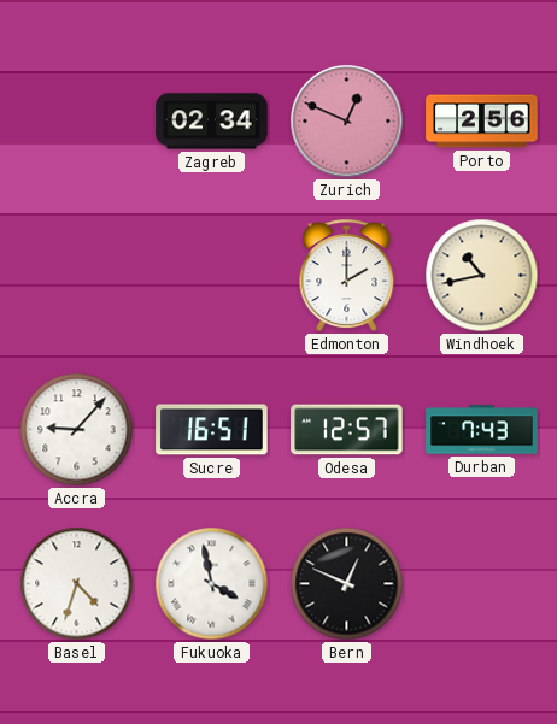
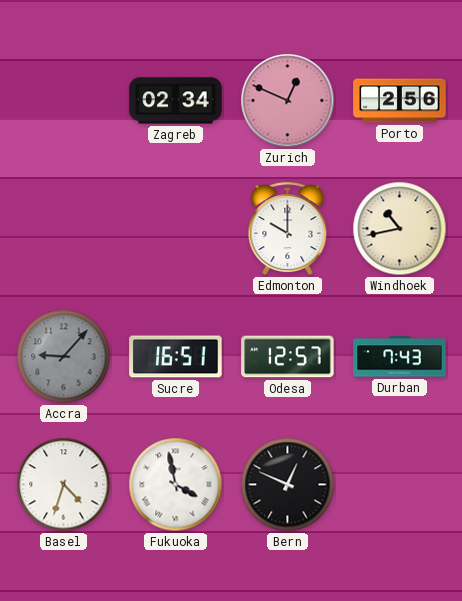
Edmonton: 2:00 -> 10:00 (288, 229)
Accra dial: white -> grey (64, 357)
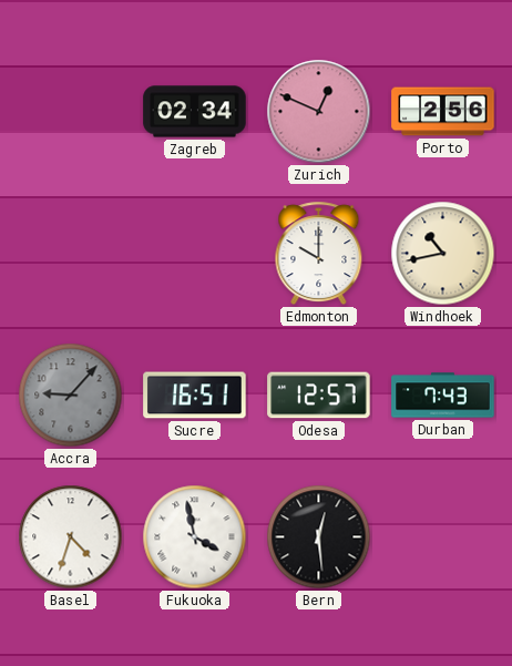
Bern: 12:49 -> 12:29 (319, 537)
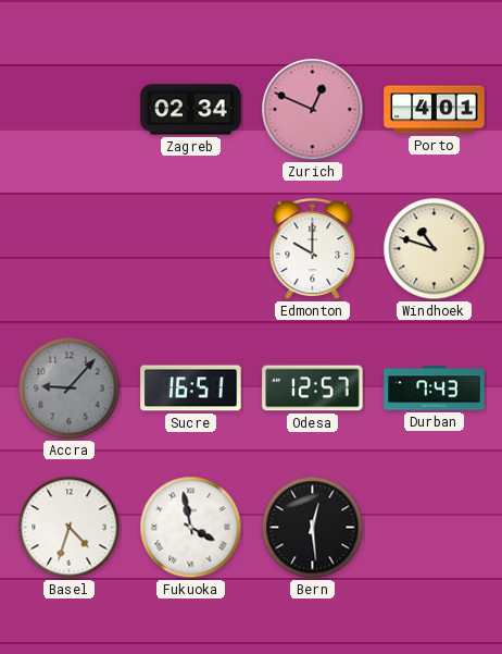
Porto: 2:56 -> 4:01 (435, 110)
Windhoek: 10:43 -> 10:48 (435, 249)
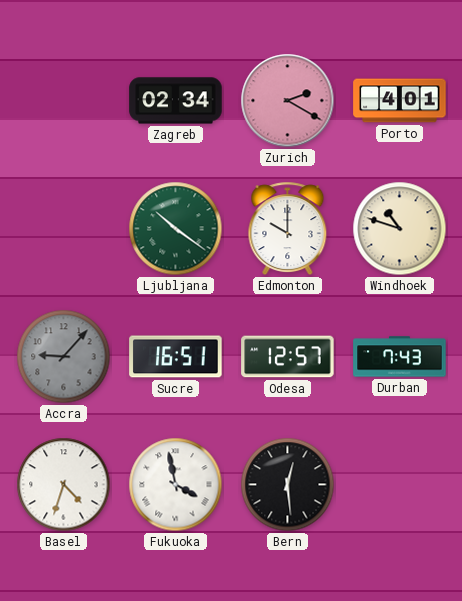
Zurich: 12:49 -> 2:20 (288, 101)
Ljubljana: none -> 10:21 (176, 229)
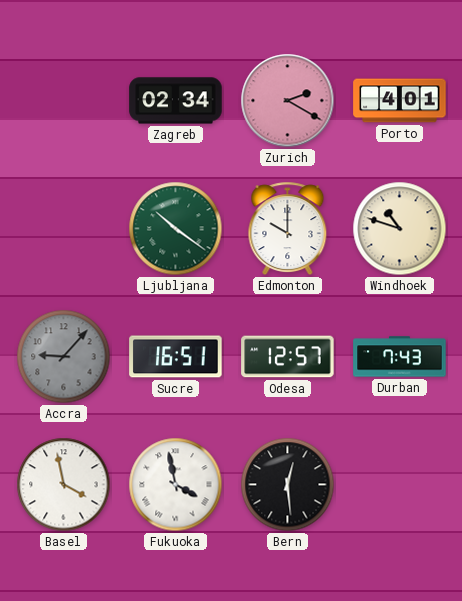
Basel: 4:33 -> 3:58 (64, 485)
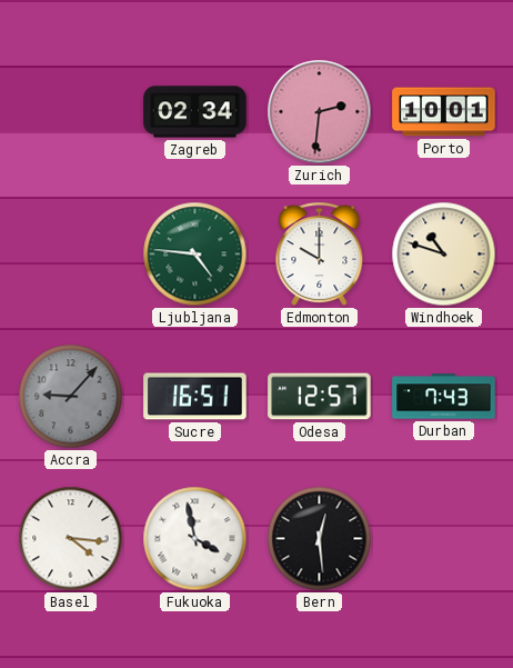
Zurich: 2:20 -> 2:31 (320, 112)
Porto: 4:01 -> 10:01 (444, 112)
Ljubljana: 10:21 -> 4:46 (195, 255)
Basel: 3:58 -> 4:16 (71, 539)
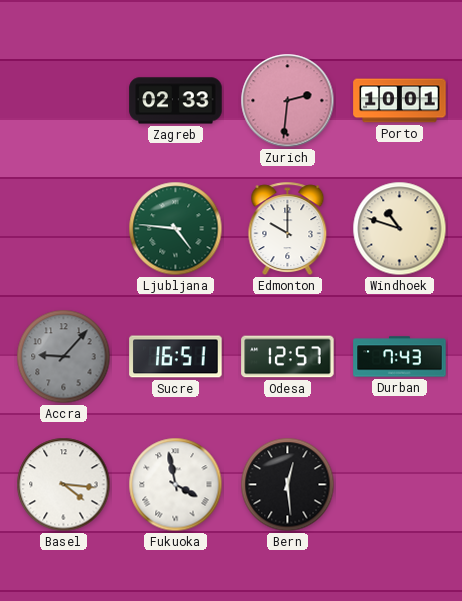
Zagreb: 02:34 -> 02:33 (176, 101)
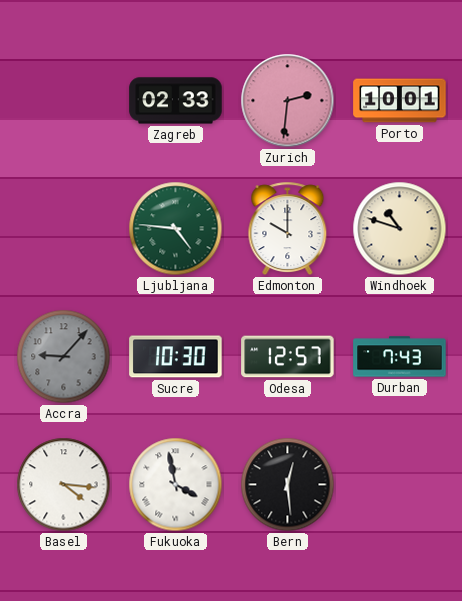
Sucre: 16:51 -> 10:30 (176, 357)
